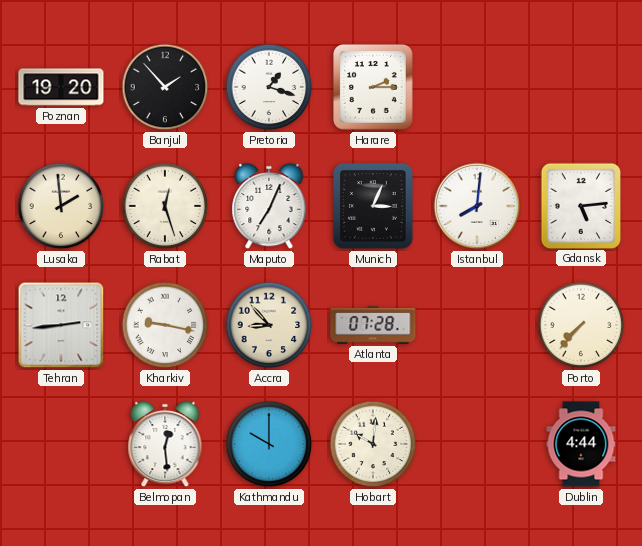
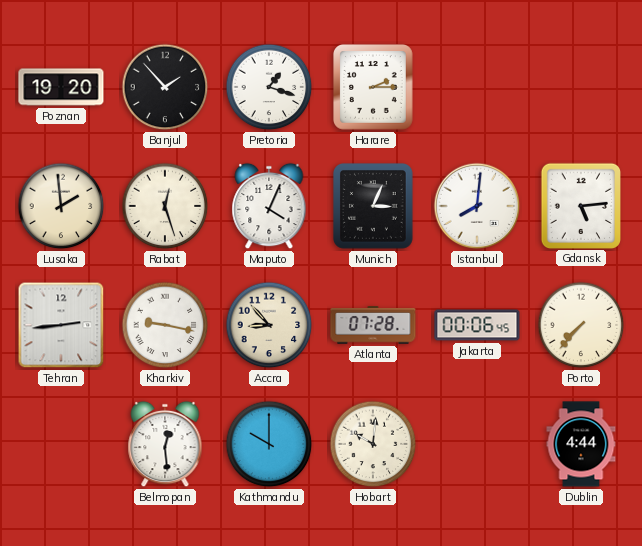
Maputo: 7:04 -> 4:04 (269, 206)
Jakarta: none -> 00:06 (477, 325)
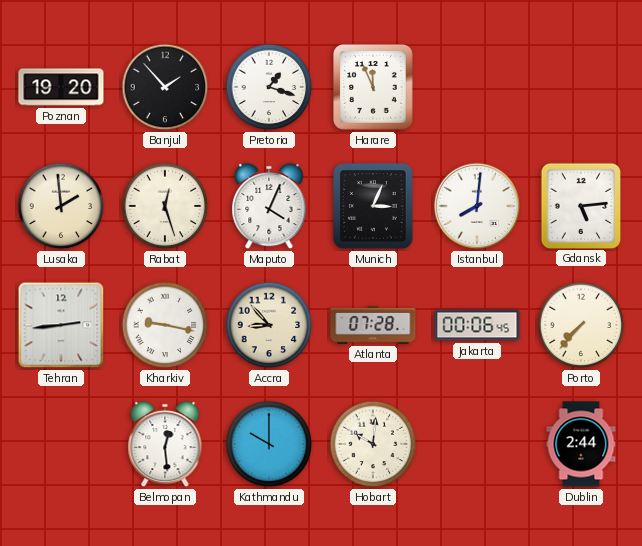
Harare: 2:15 -> 11:56 (374, 88)
Dublin: 4:44 -> 2:44 (581, 444)
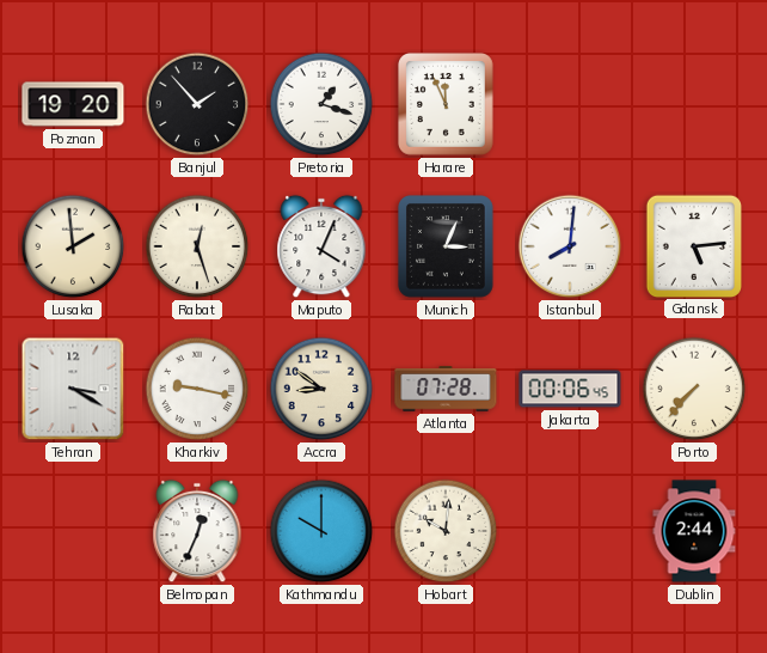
Tehran: 2:44 -> 3:20 (73, 389)
Accra: 8:53 -> 8:51 (321, 389)
Belmopan: 12:29 -> 12:34 (197, 531)
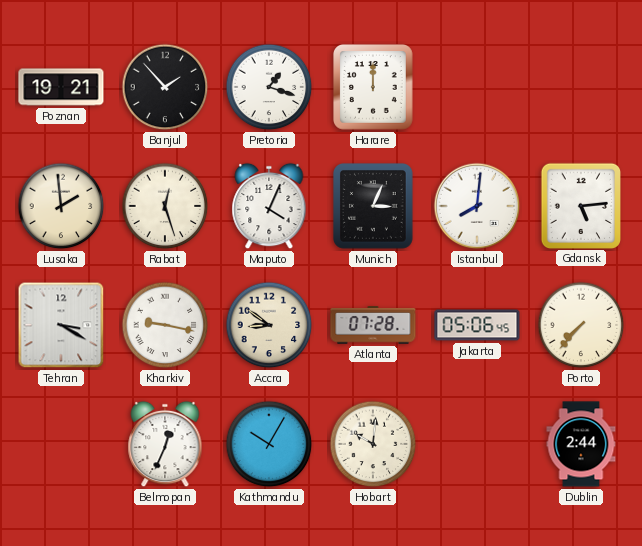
Poznan: 19:20 -> 19:21 (61, 87)
Harare: 11:56 -> 12:00 (374, 88)
Jakarta: 00:06 -> 05:06 (477, 325)
Kathmandu: 10:00 -> 10:05 (269, 444)
